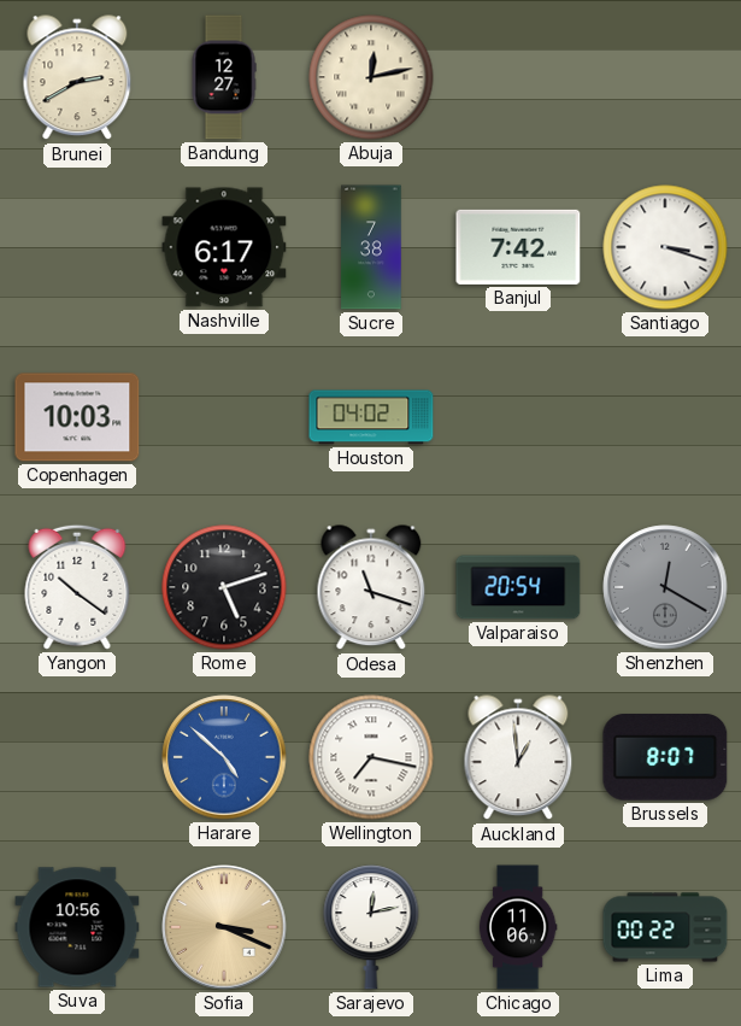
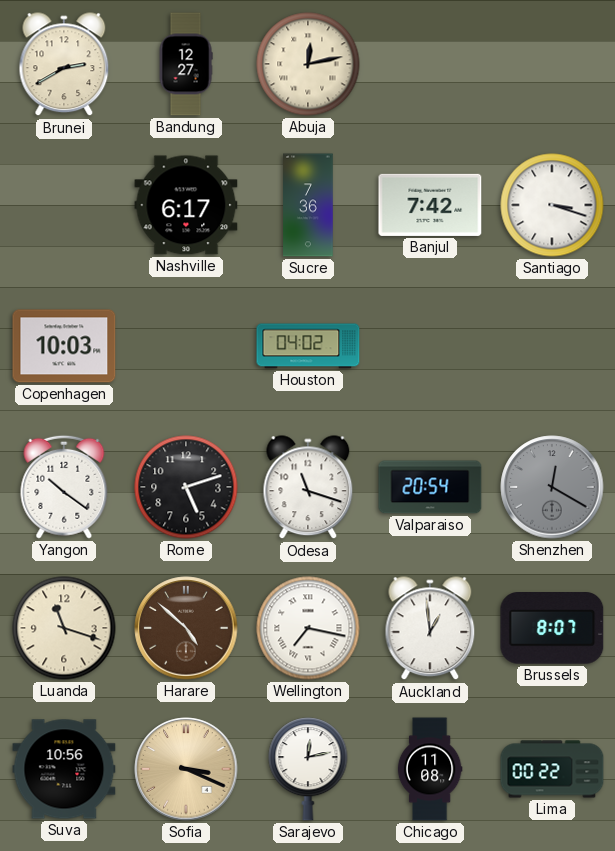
Sucre: 7:38 -> 7:36 (308, 205)
Luanda: none -> 11:18 (64, 628)
Harare dial: blue -> brown (186, 628)
Chicago: 11:06 -> 11:08 (430, 769)
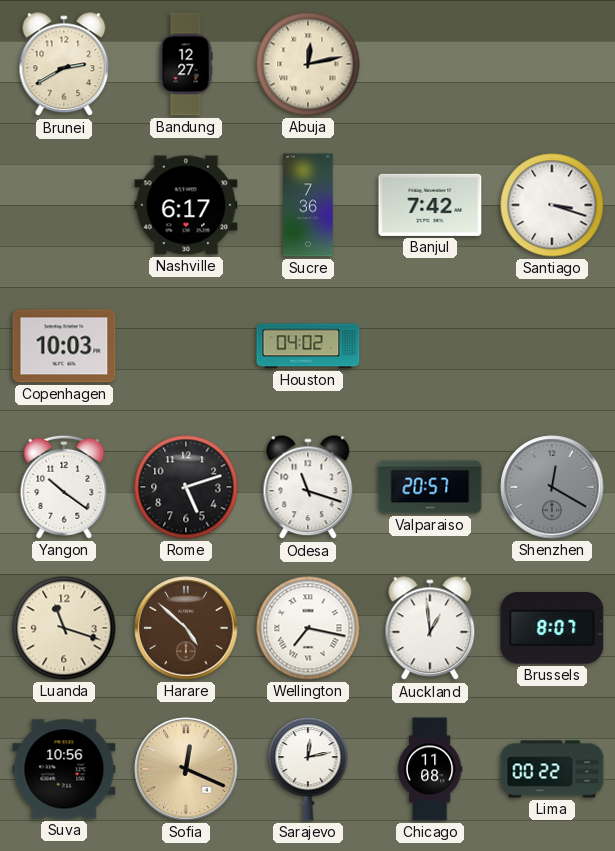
Valparaiso: 20:54 -> 20:57 (430, 487)
Sofia: 3:19 -> 12:19 (186, 769)
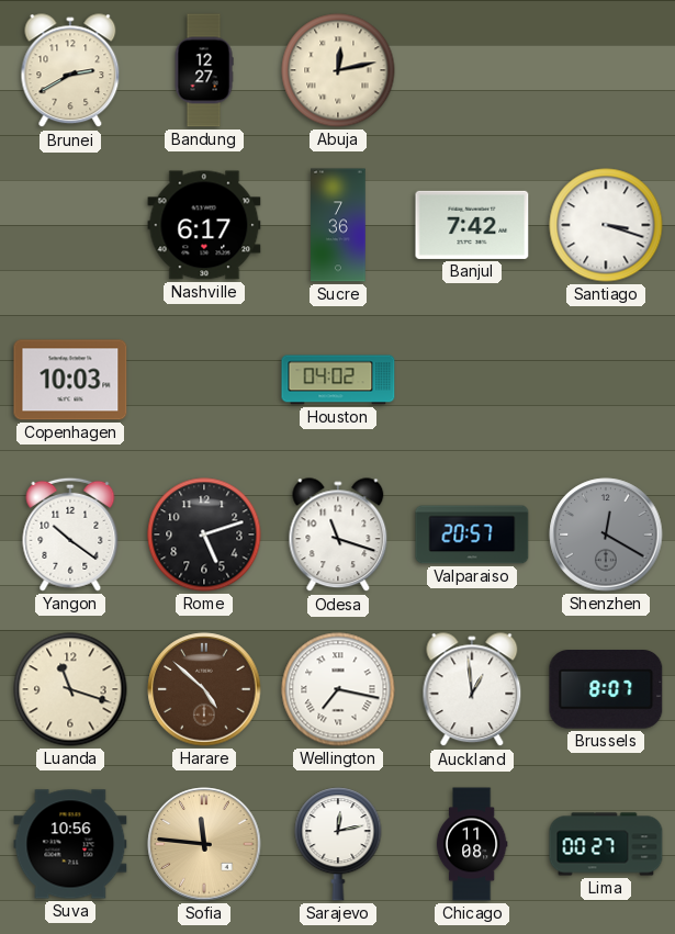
Sofia: 12:19 -> 11:46 (204, 844)
Lima: 00:22 -> 00:27 (606, 844)
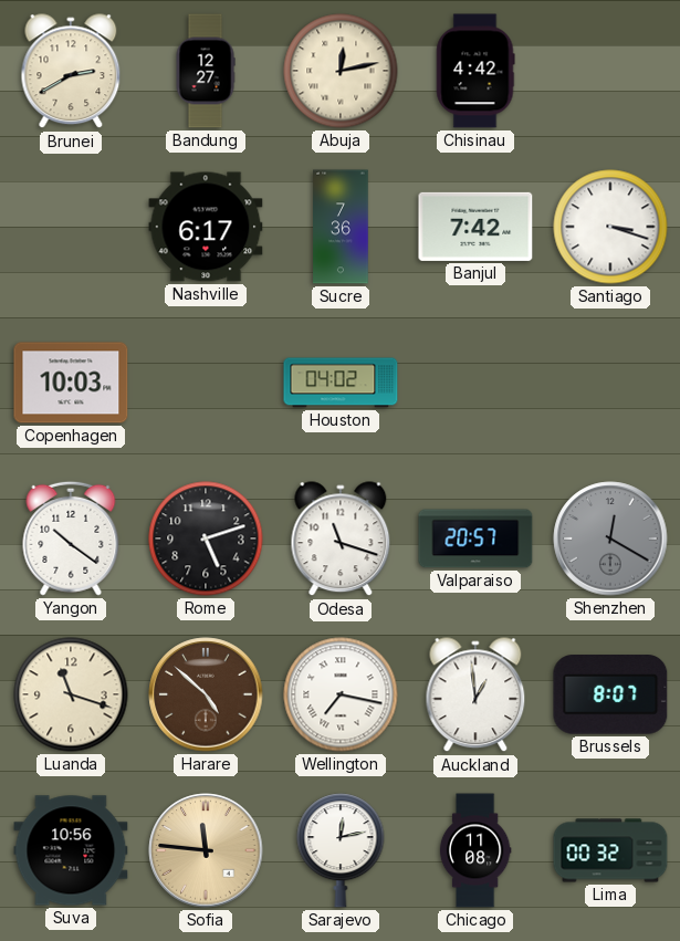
Chisinau: none -> 4:42 (475, 71)
Lima: 00:27 -> 00:32 (610, 850)
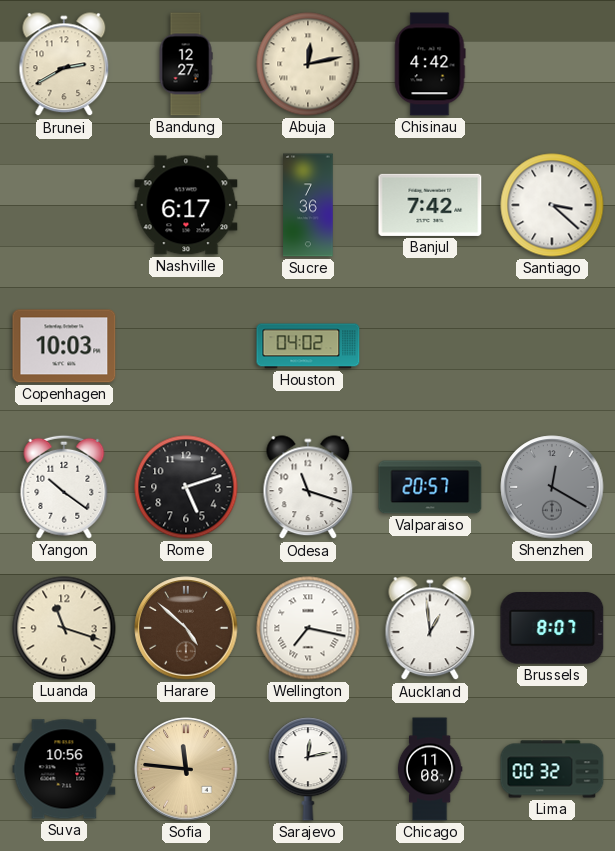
Santiago: 3:18 -> 3:22 (552, 205)
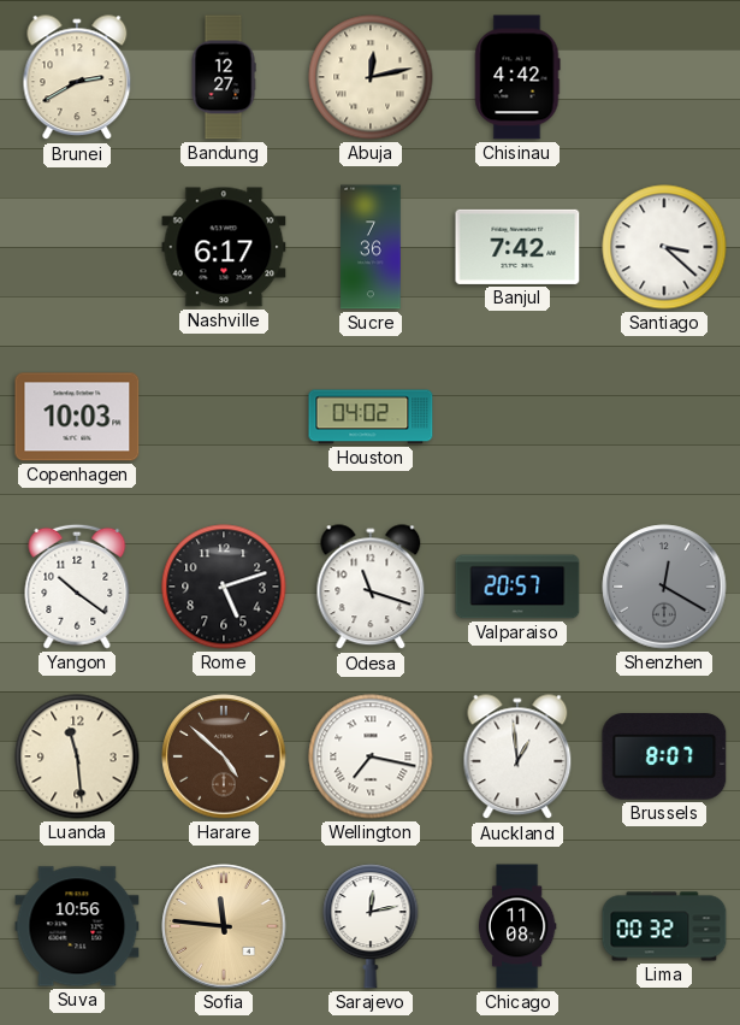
Luanda: 11:18 -> 11:29 (77, 756)
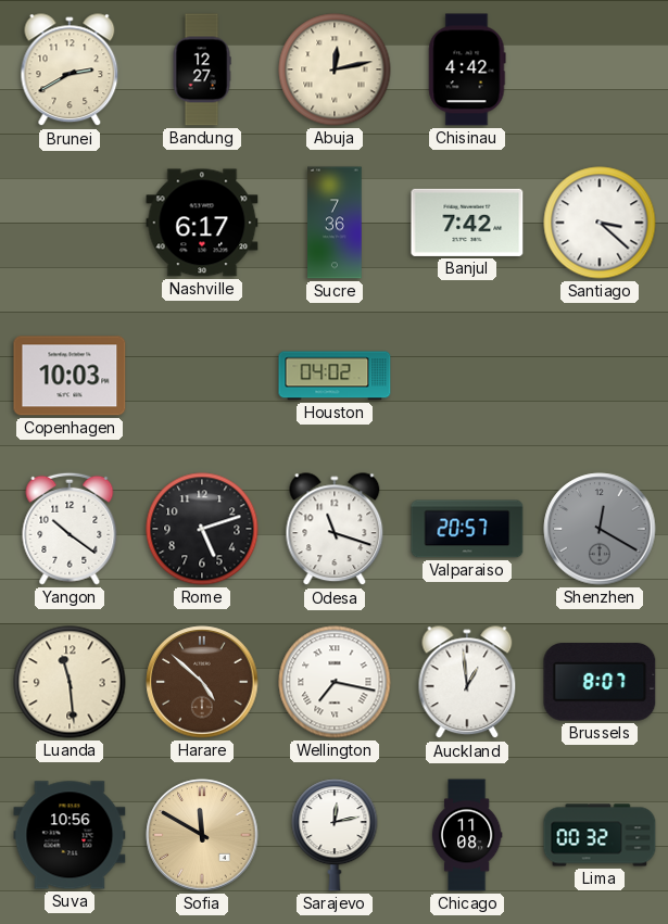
Sofia: 11:46 -> 11:50 (202, 835)
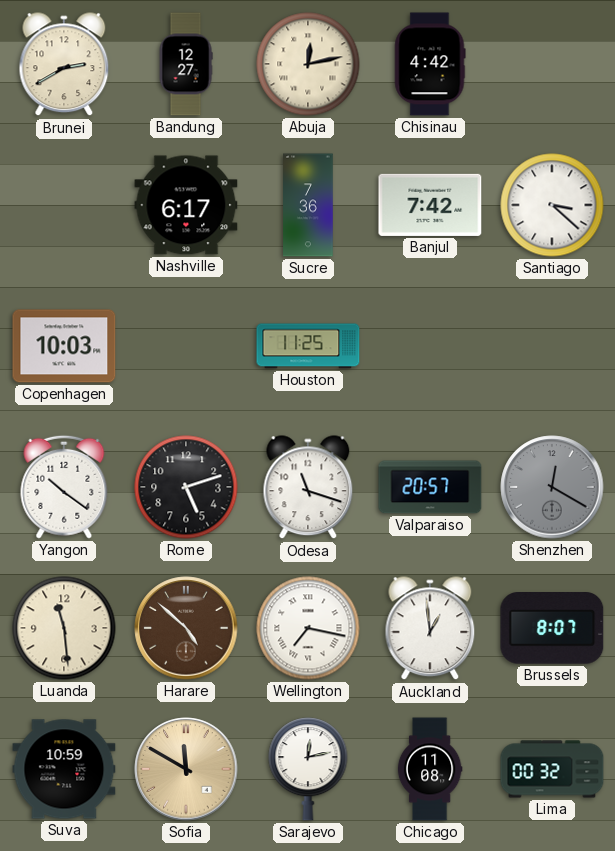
Houston: 04:02 -> 11:25 (308, 346)
Suva: 10:56 -> 10:59 (64, 769)
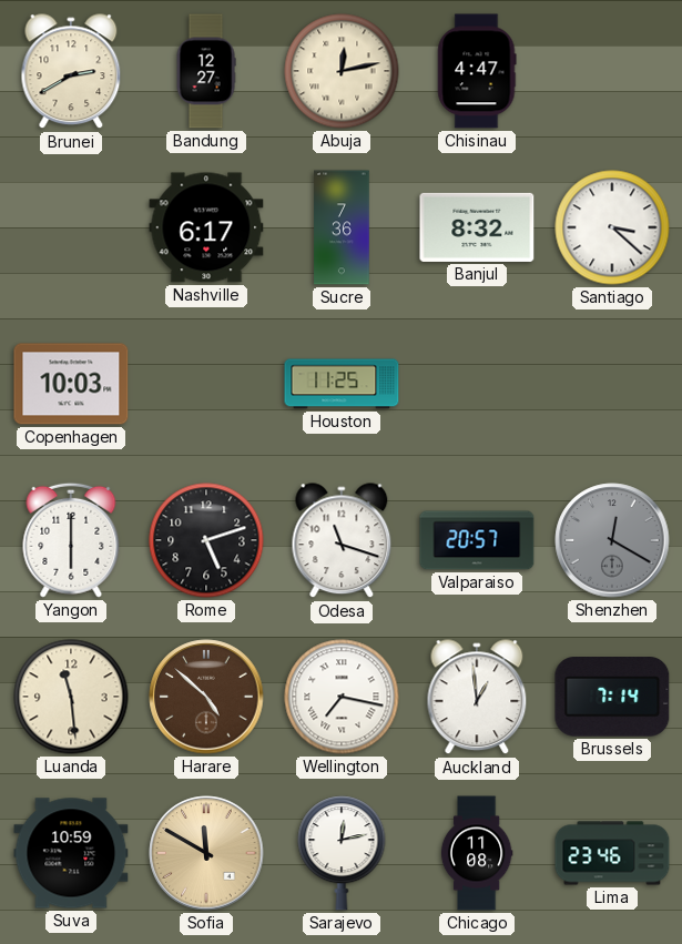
Chisinau: 4:42 -> 4:47 (477, 71)
Banjul: 7:42 -> 8:32 (477, 227)
Yangon: 10:21 -> 6:00 (71, 540)
Brussels: 8:07 -> 7:14 (612, 697)
Lima: 00:32 -> 23:46 (612, 853)
